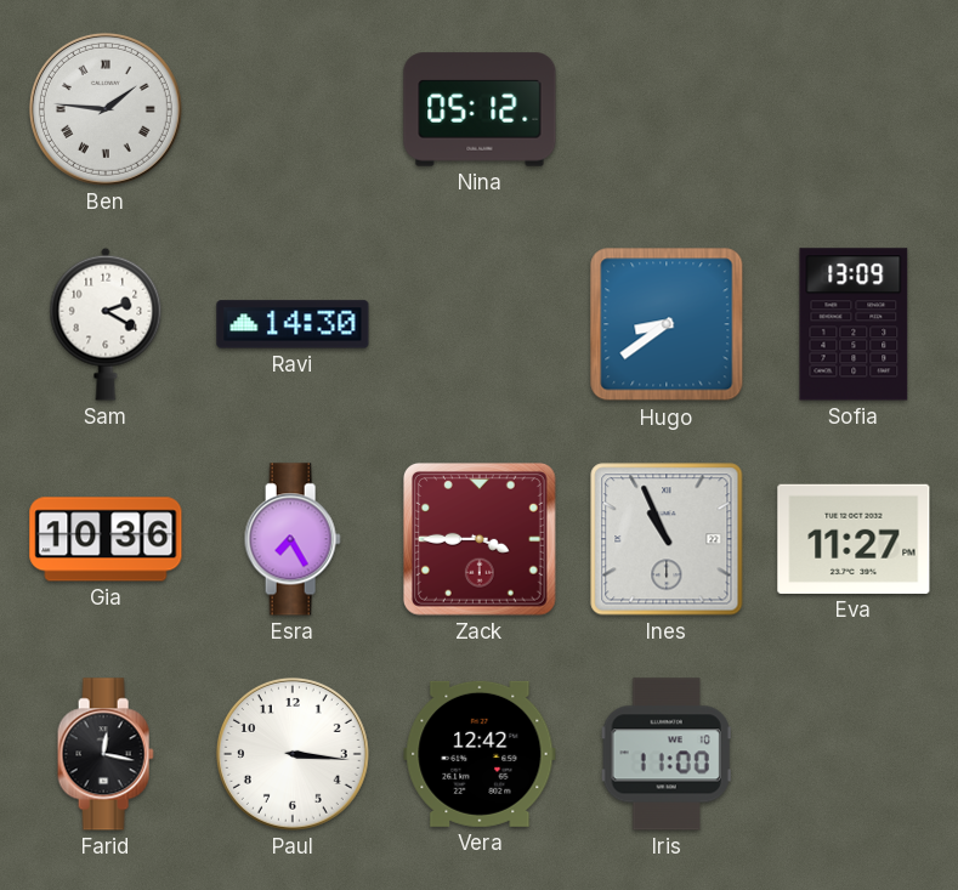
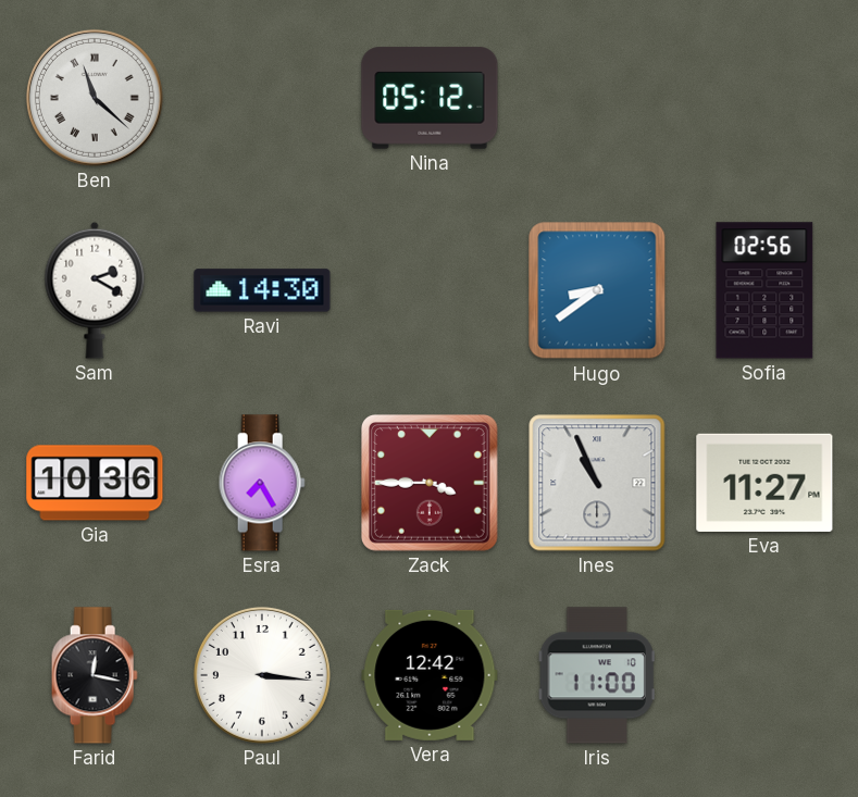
Ben: 1:46 -> 11:22 (95, 98)
Sofia: 13:09 -> 02:56 (764, 290)
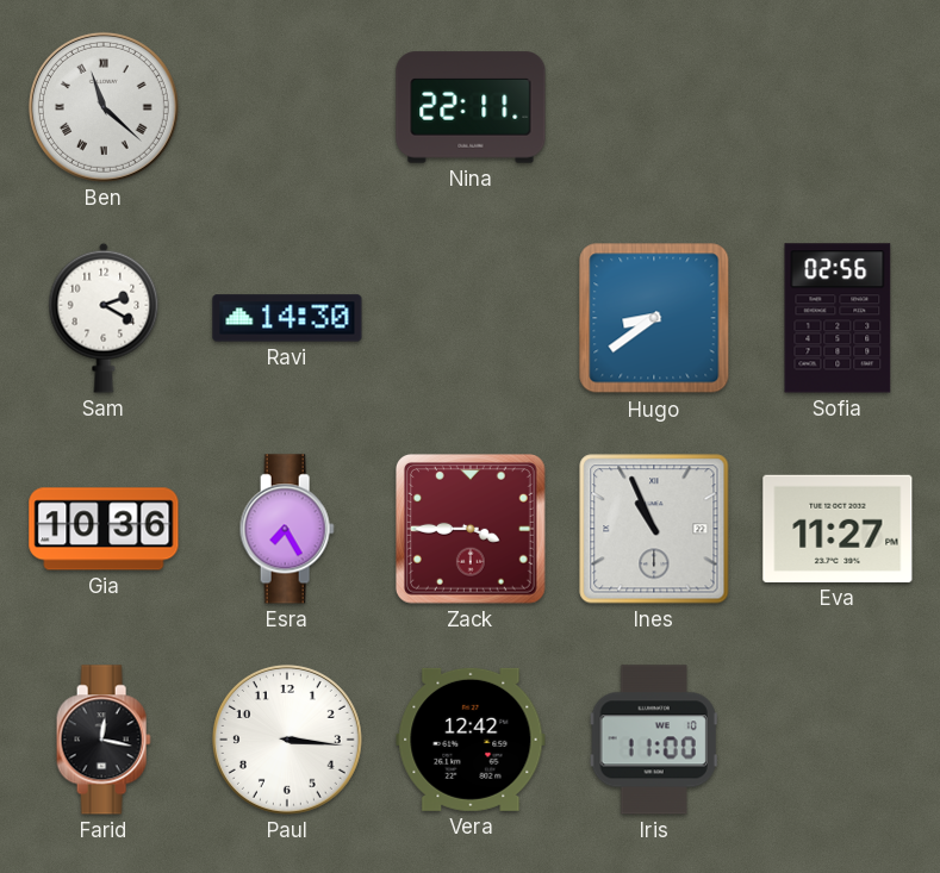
Nina: 05:12 -> 22:11 (471, 107)
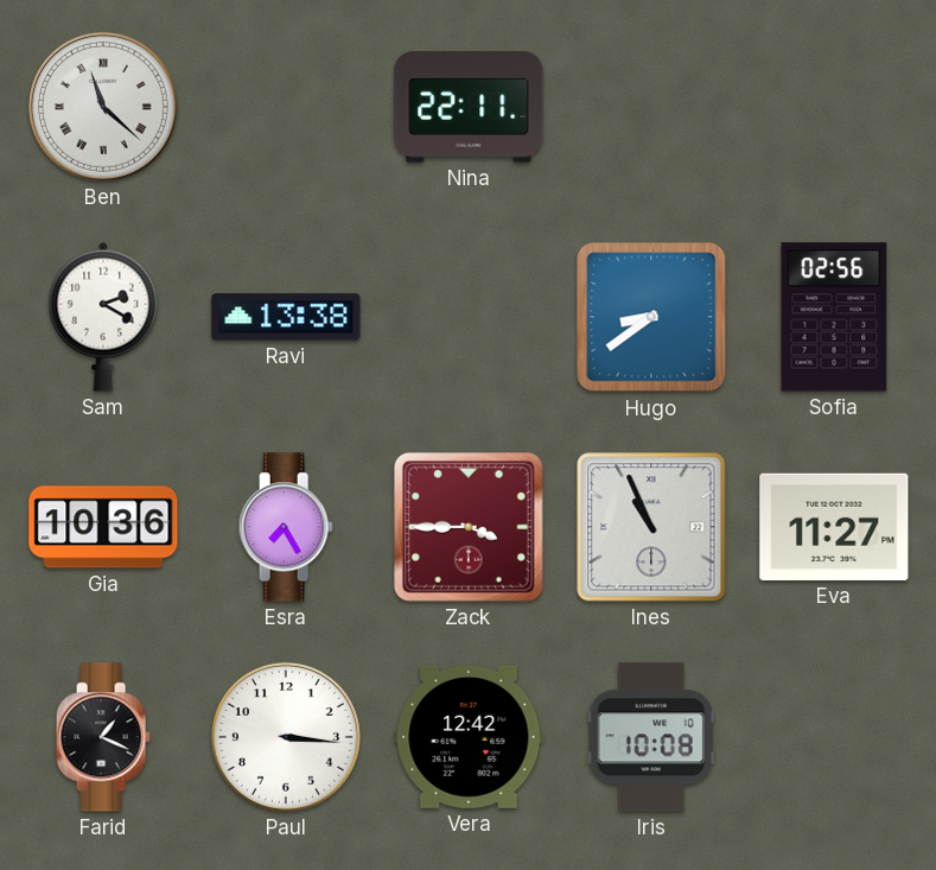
Ravi: 14:30 -> 13:38 (286, 317)
Farid: 12:17 -> 1:19 (103, 737)
Iris: 11:00 -> 10:08 (651, 737)
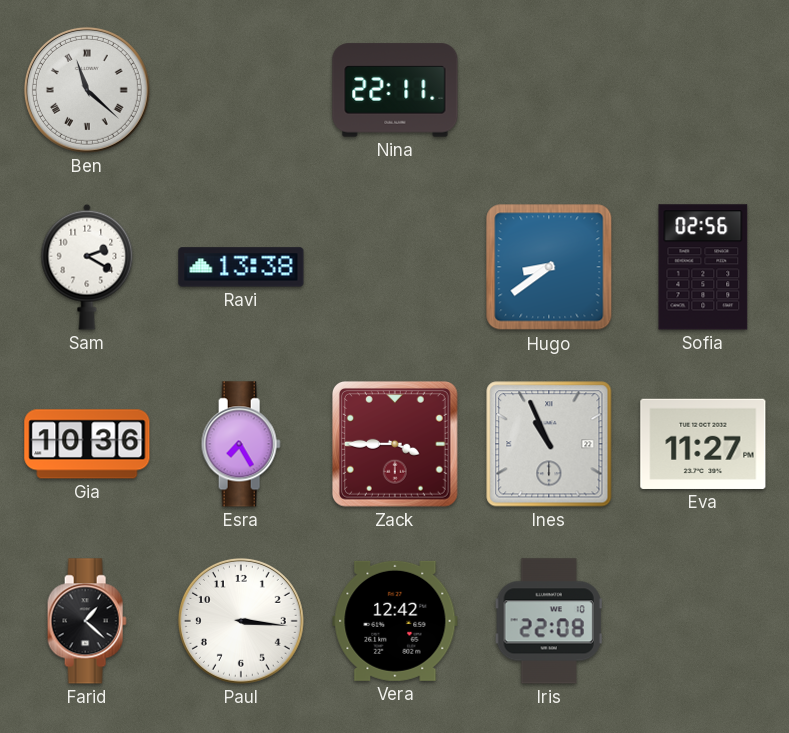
Farid: 1:19 -> 1:22 (87, 621)
Iris: 10:08 -> 22:08 (549, 621)
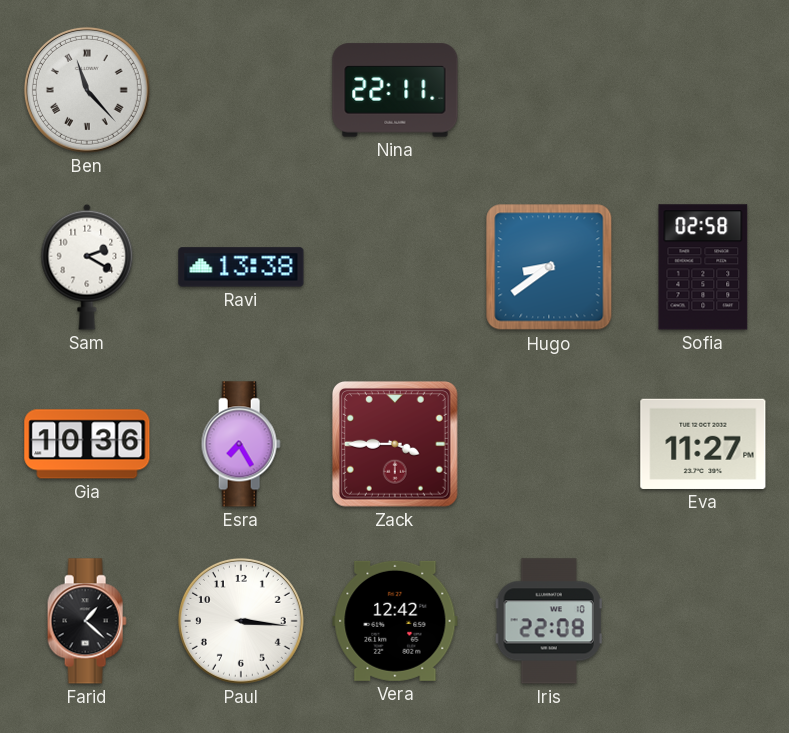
Ben: 11:22 -> 11:23 (87, 90)
Sofia: 02:56 -> 02:58 (703, 267)
Ines: 10:56 -> none (549, 444)
